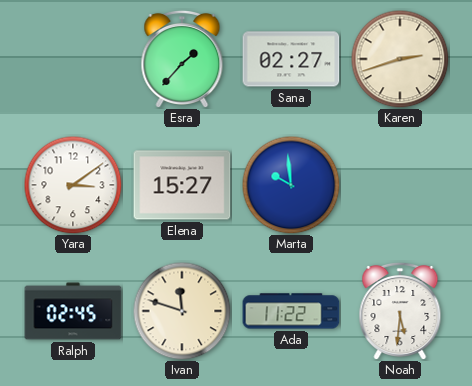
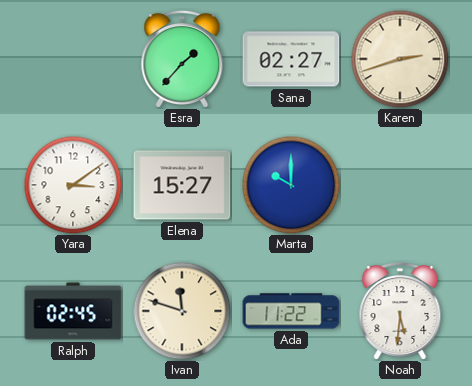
Marta: 9:59 -> 10:00 (291, 185)
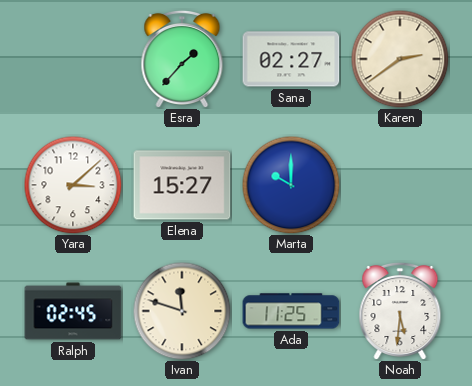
Karen: 2:42 -> 2:39 (400, 59)
Yara: 3:09 -> 3:08 (73, 185)
Ada: 11:22 -> 11:25 (291, 311)
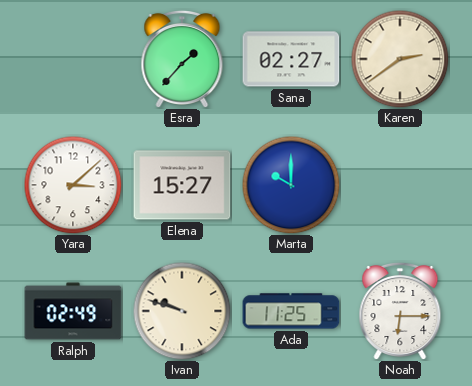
Ralph: 02:45 -> 02:49 (73, 311)
Ivan: 11:48 -> 9:48 (182, 311)
Noah: 5:31 -> 6:15 (400, 310)
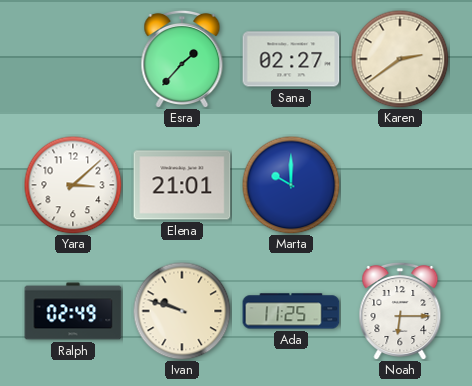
Elena: 15:27 -> 21:01 (182, 185)
